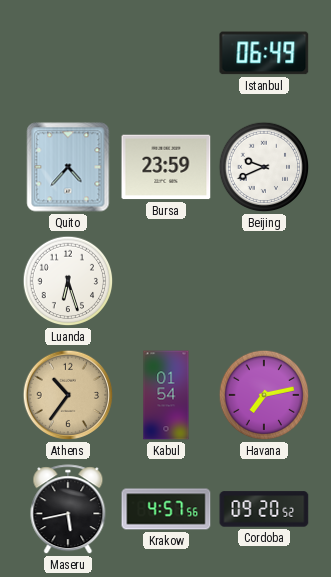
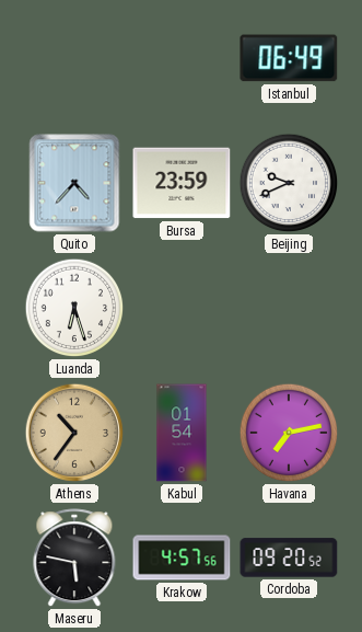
Maseru: 5:43 -> 5:47 (74, 559)
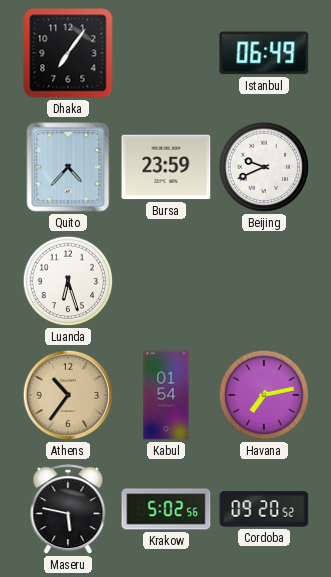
Dhaka: none -> 7:06 (68, 53)
Krakow: 4:57 -> 5:02 (166, 509)
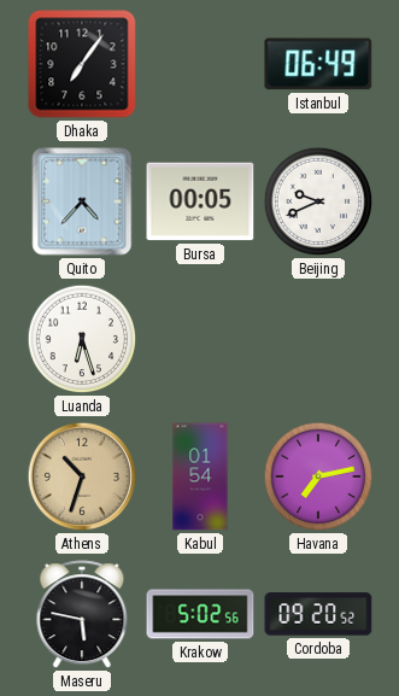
Bursa: 23:59 -> 00:05 (200, 201)
Athens: 10:36 -> 10:33 (82, 476)
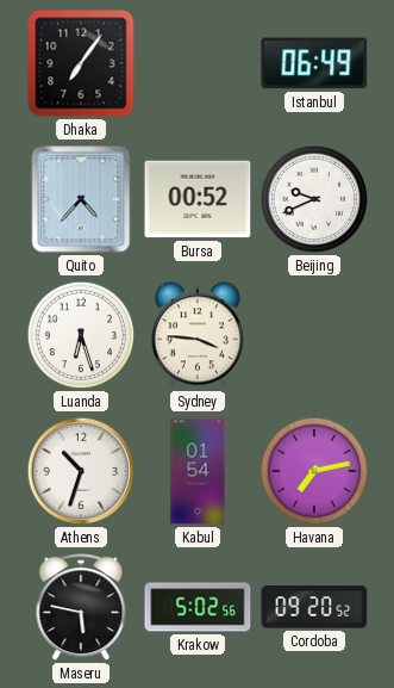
Bursa: 00:05 -> 00:52 (198, 199)
Sydney: none -> 3:46 (198, 335)
Athens dial: champagne -> white (81, 471)
